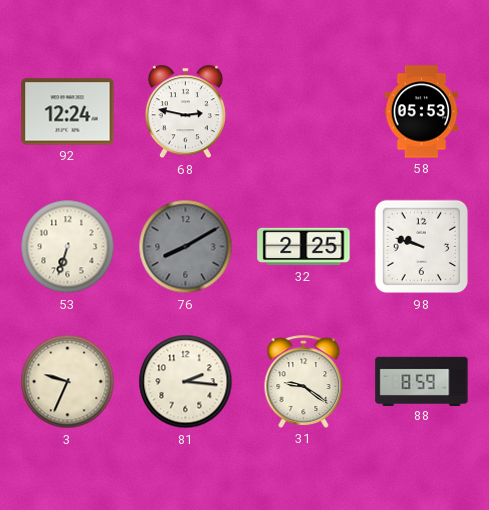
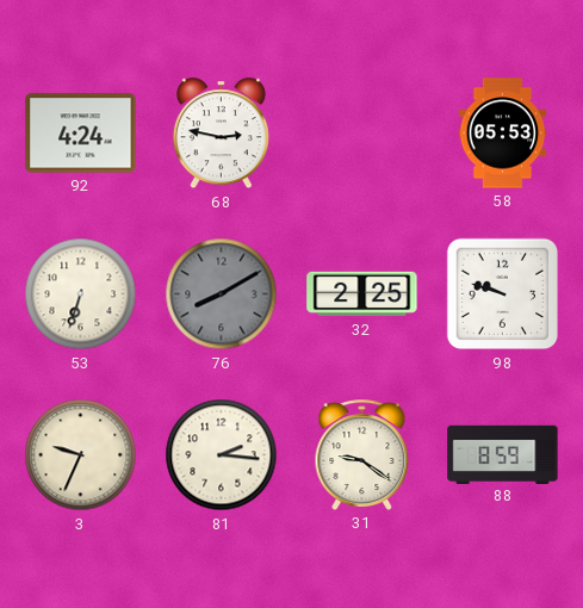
92: 12:24 -> 4:24 (81, 134)
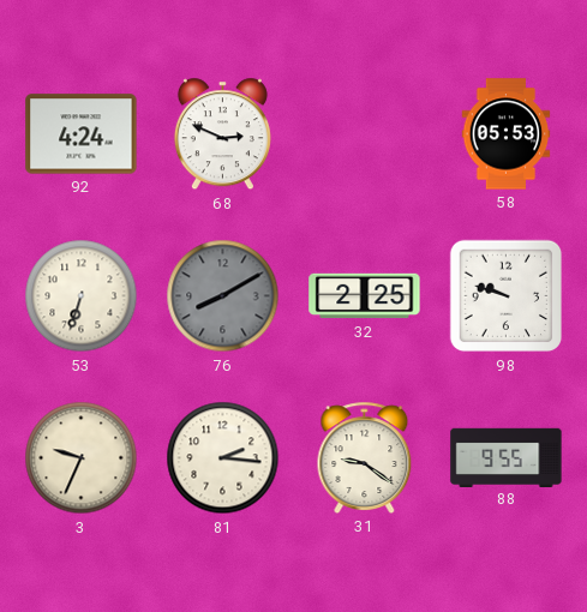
68: 2:47 -> 2:49 (222, 134)
88: 8:59 -> 9:55 (507, 457)
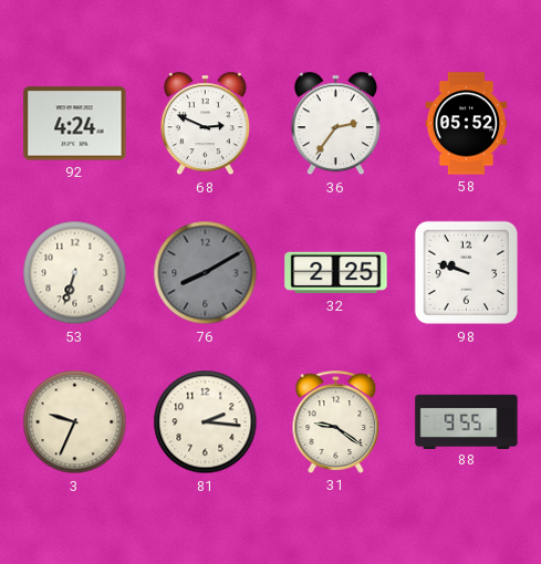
36: none -> 2:36 (335, 124)
58: 05:53 -> 05:52 (467, 124)
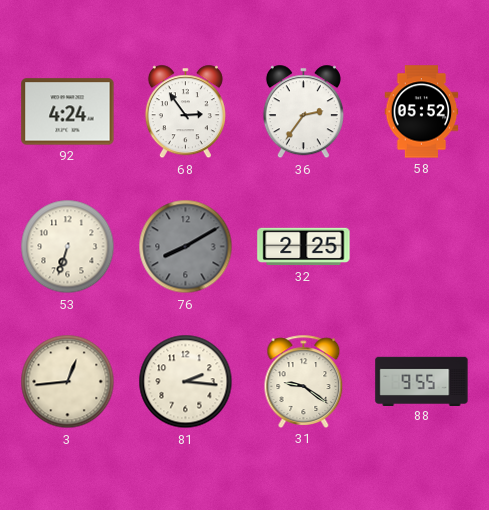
68: 2:49 -> 2:54 (185, 112)
98: 9:48 -> none (467, 273)
3: 9:34 -> 12:44 (68, 382)
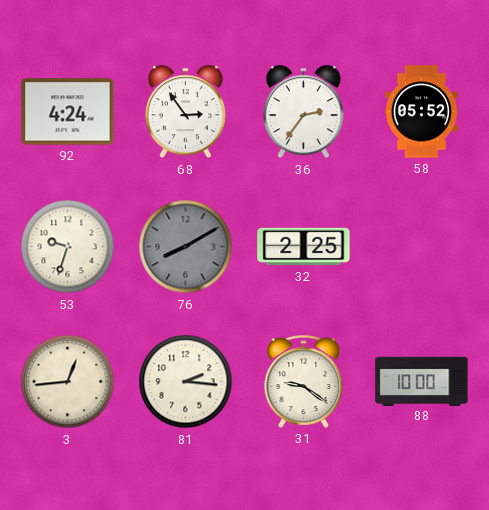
53: 6:33 -> 9:33 (68, 247)
88: 9:55 -> 10:00 (422, 381)
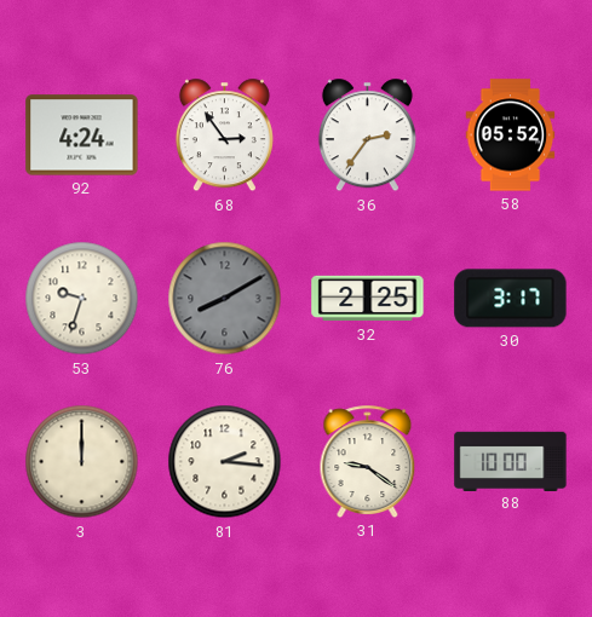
30: none -> 3:17 (511, 299)
3: 12:44 -> 12:00 (82, 462)
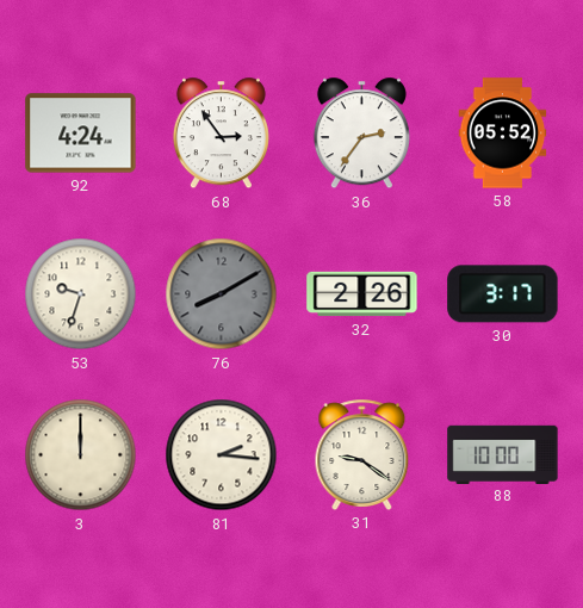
32: 2:25 -> 2:26 (362, 294)
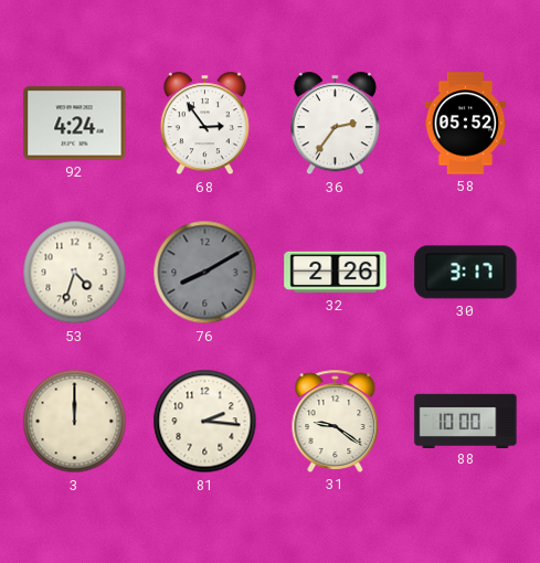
53: 9:33 -> 4:33 (75, 273)
